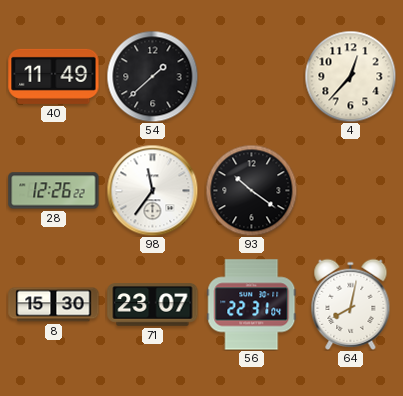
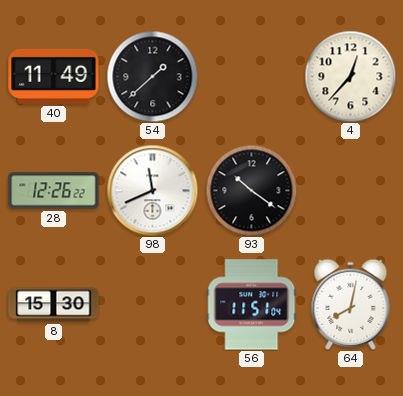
98: 11:36 -> 11:41 (152, 190)
71: 23:07 -> none (153, 305)
56: 22:31 -> 11:51 (252, 305)
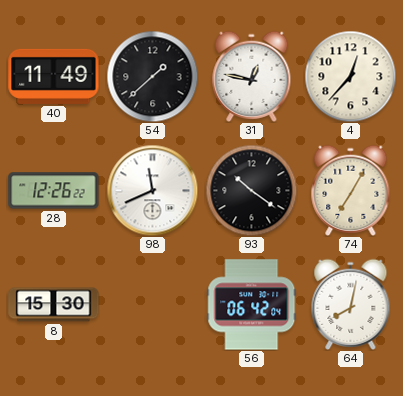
31: none -> 12:47 (252, 76)
74: none -> 7:05 (351, 190)
56: 11:51 -> 06:42 (252, 305)
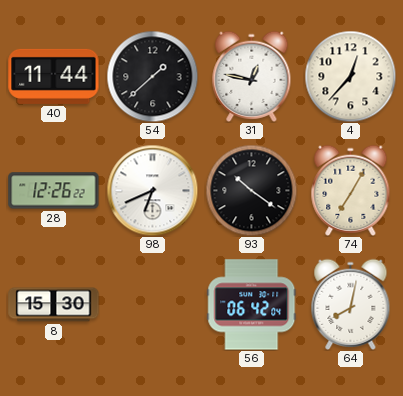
40: 11:49 -> 11:44 (54, 76)
98: 11:41 -> 6:41 (152, 190)
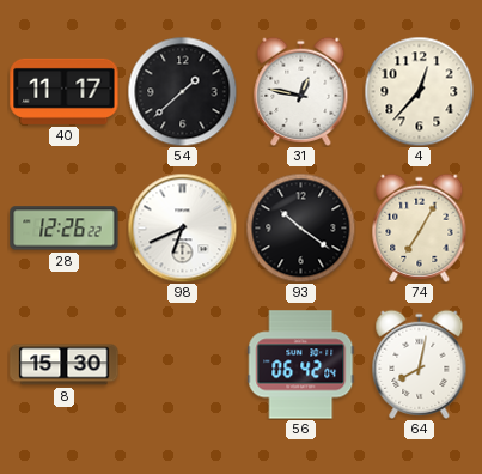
40: 11:44 -> 11:17 (65, 91)
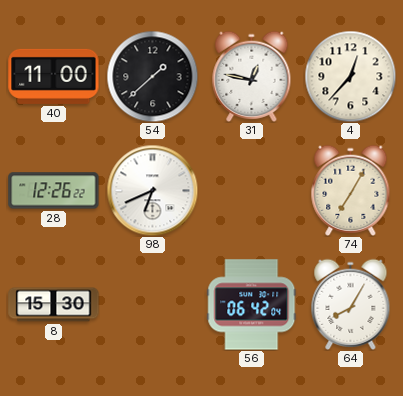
40: 11:17 -> 11:00 (54, 76)
93: 10:21 -> none (300, 227)
64: 8:02 -> 8:05 (351, 304)
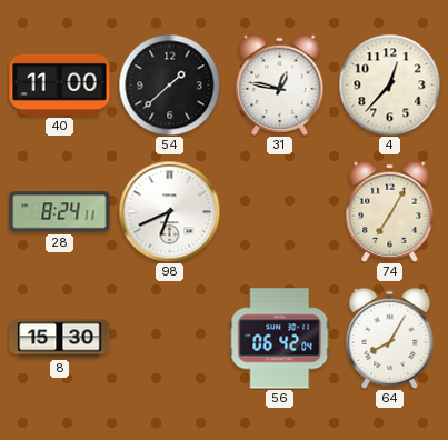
28: 12:26 -> 8:24 (60, 212)
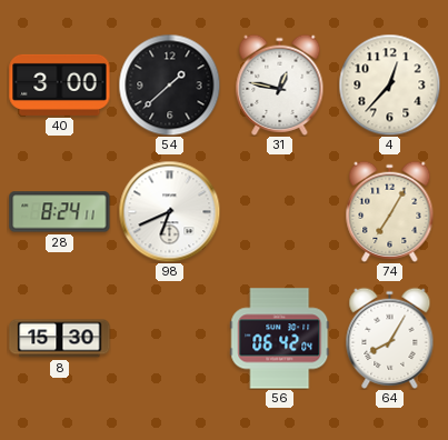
40: 11:00 -> 3:00 (60, 84)
